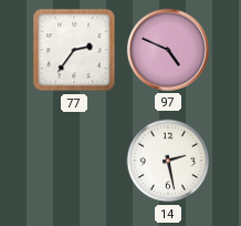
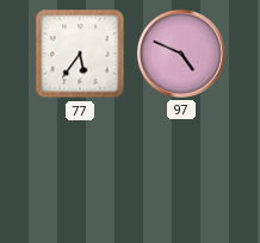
77: 2:36 -> 5:36 (80, 54)
14: 2:28 -> none (168, 161)
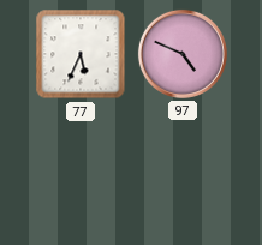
77: 5:36 -> 5:34 (81, 54)
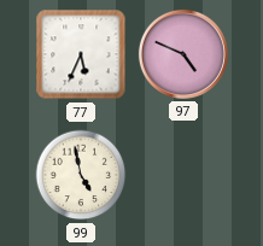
99: none -> 4:58 (81, 175)
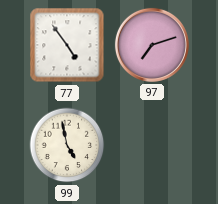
77: 5:34 -> 4:54 (67, 45)
97: 4:49 -> 7:12 (152, 45)
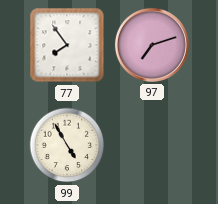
77: 4:54 -> 7:54 (67, 45)
99: 4:58 -> 4:55 (67, 145)
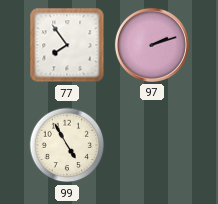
97: 7:12 -> 2:12 (152, 45)
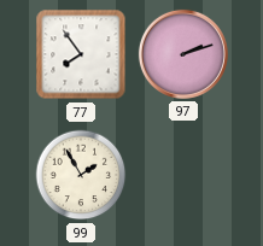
99: 4:55 -> 1:55 (81, 175)
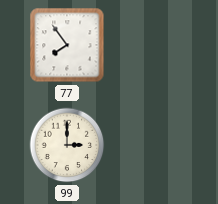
97: 2:12 -> none (183, 54)
99: 1:55 -> 3:00 (67, 145)
